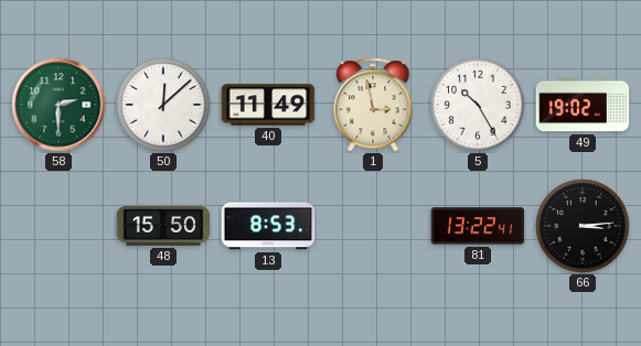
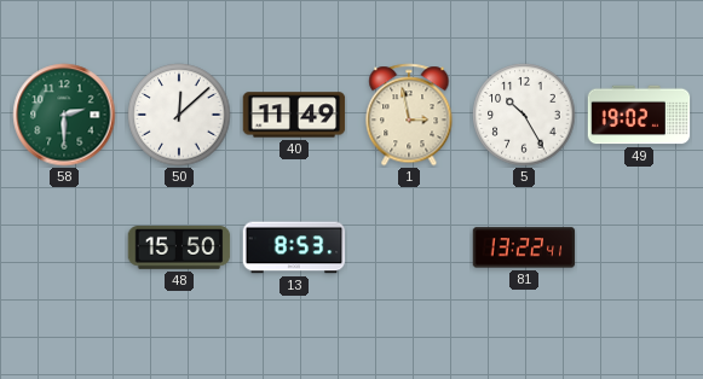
66: 3:14 -> none (583, 226)
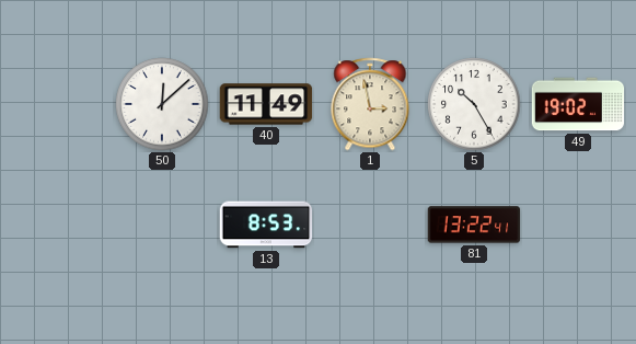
58: 2:30 -> none (64, 115)
48: 15:50 -> none (179, 249)
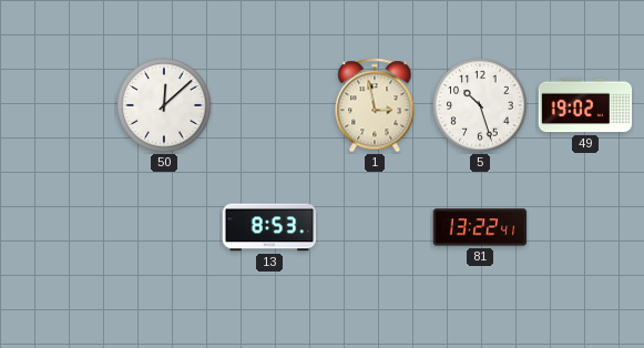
40: 11:49 -> none (266, 104)
5: 10:25 -> 10:27 (480, 105)
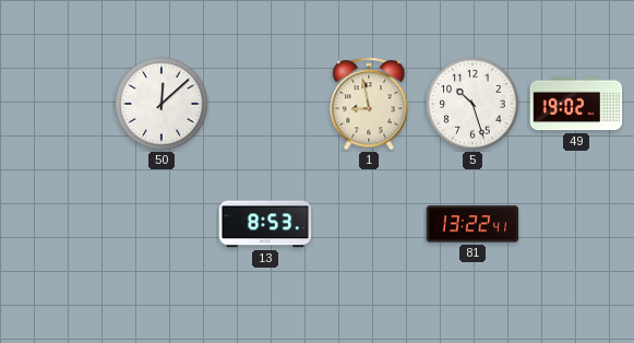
1: 2:58 -> 8:58 (369, 104)
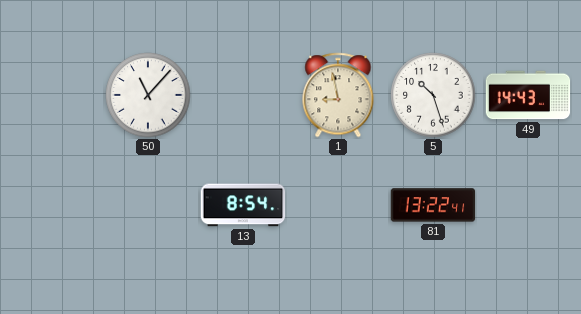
50: 12:08 -> 11:07 (148, 95)
49: 19:02 -> 14:43 (528, 95)
13: 8:53 -> 8:54 (243, 205)
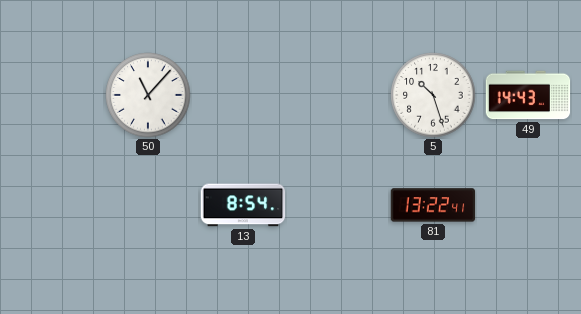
1: 8:58 -> none (338, 95)
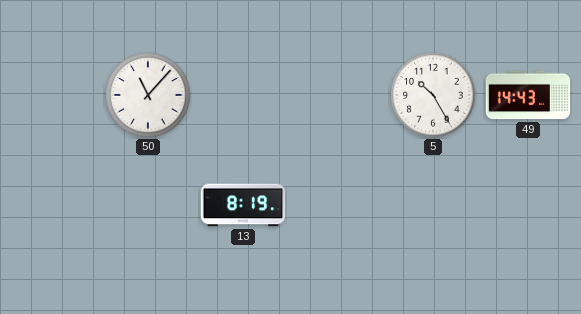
5: 10:27 -> 10:25 (433, 95)
13: 8:54 -> 8:19 (243, 205)
81: 13:22 -> none (433, 205)
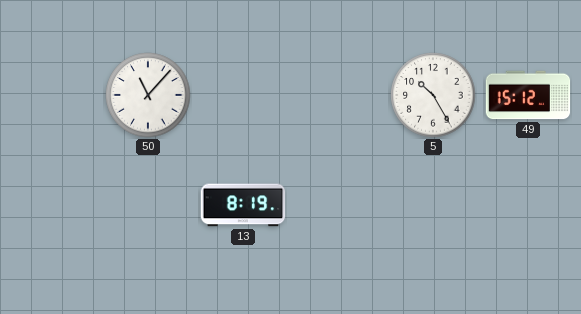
49: 14:43 -> 15:12 (528, 95)
